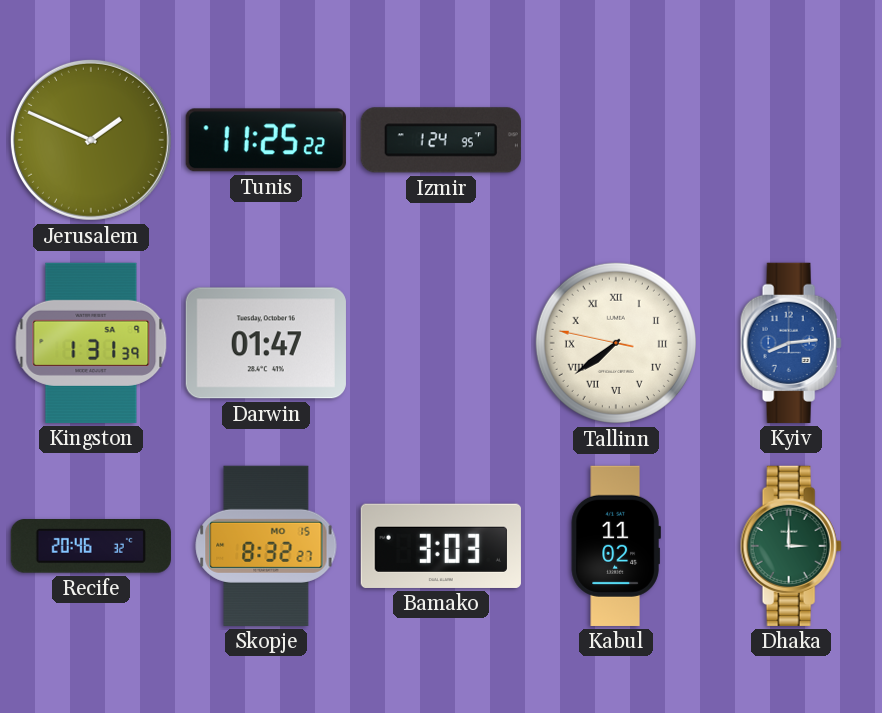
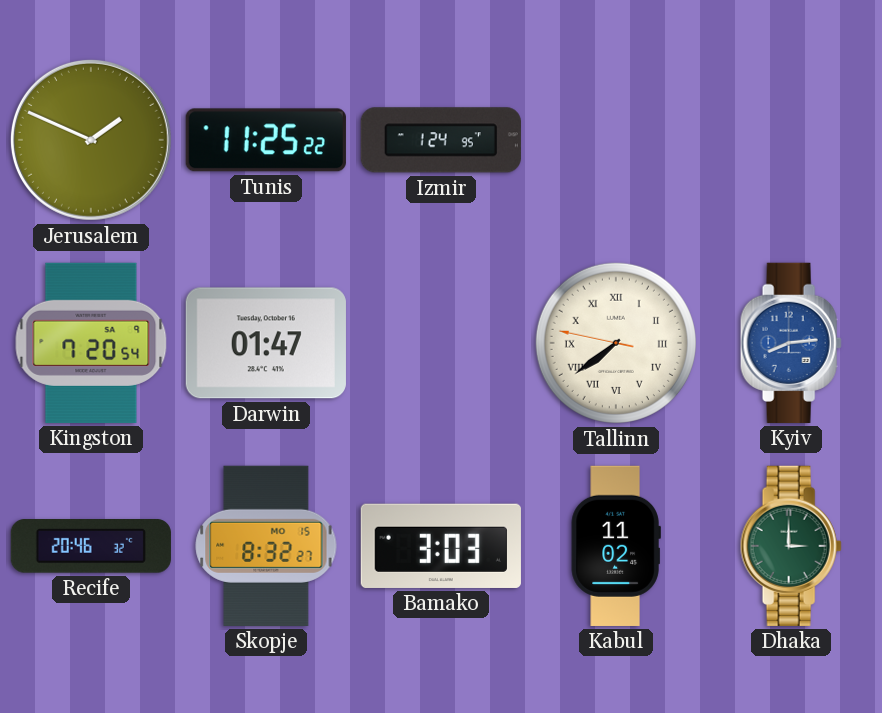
Kingston: 1:31 -> 7:20 (91, 343)
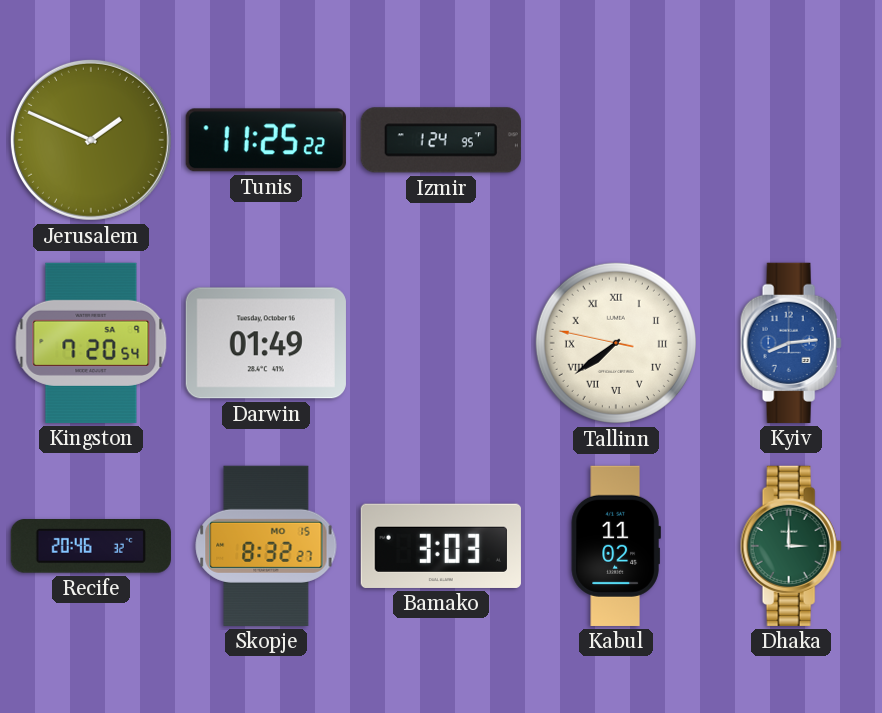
Darwin: 01:47 -> 01:49 (266, 343)
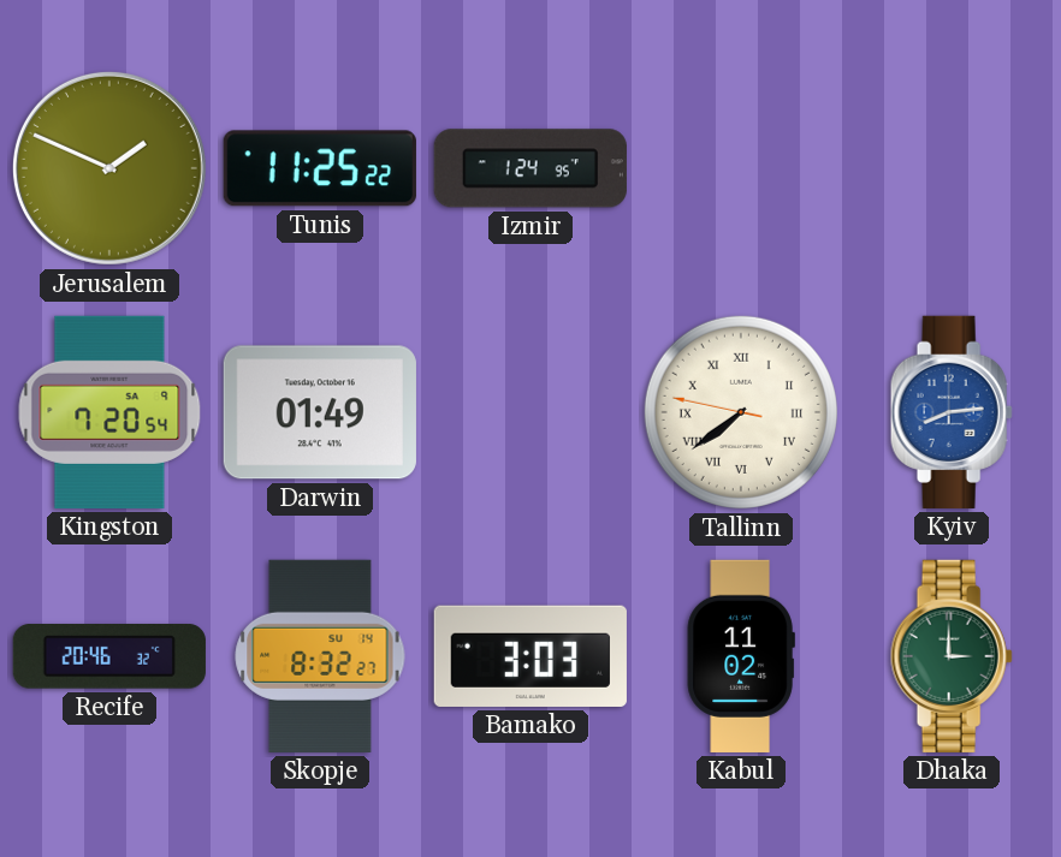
Skopje date: MO 15 -> SU 14 (320, 656)
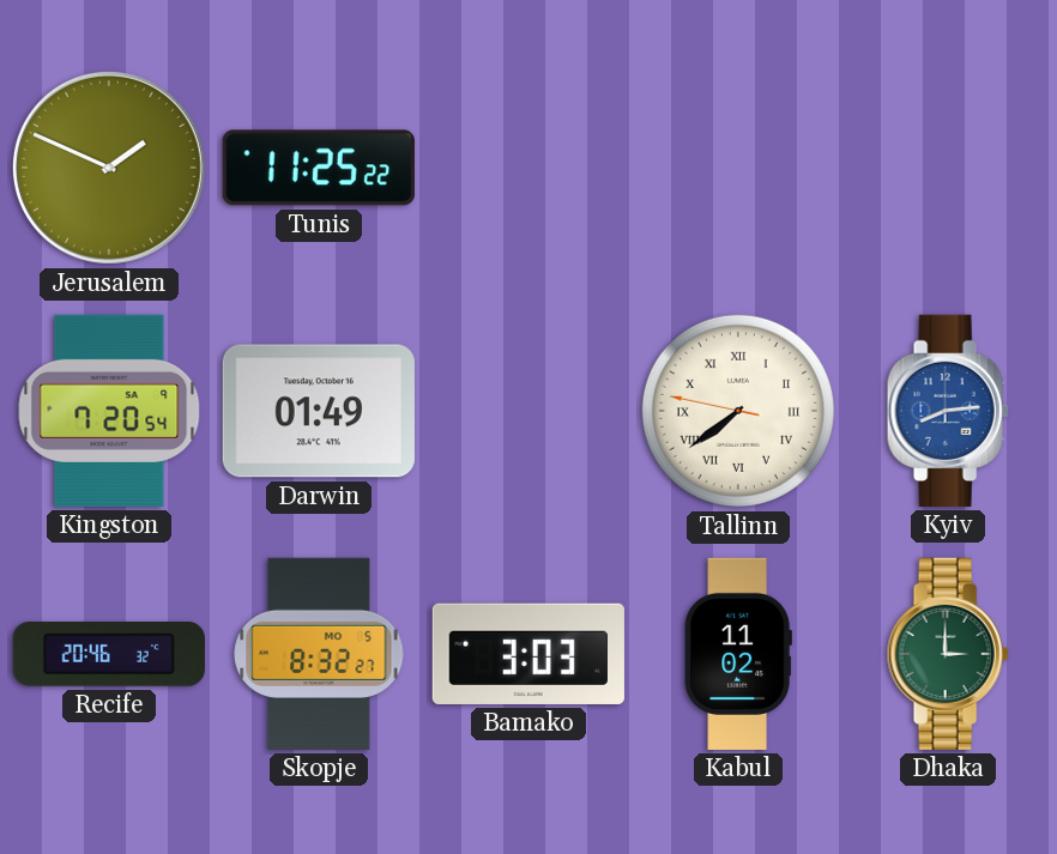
Izmir: 1:24 -> none (530, 168)
Skopje date: SU 14 -> MO 5 (319, 654)
